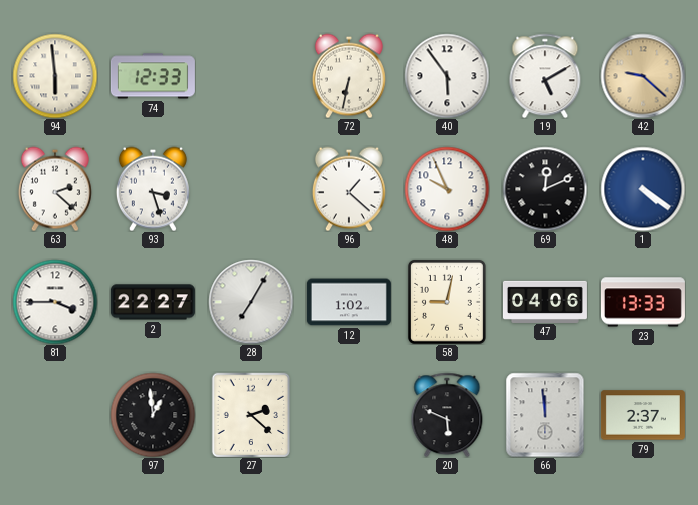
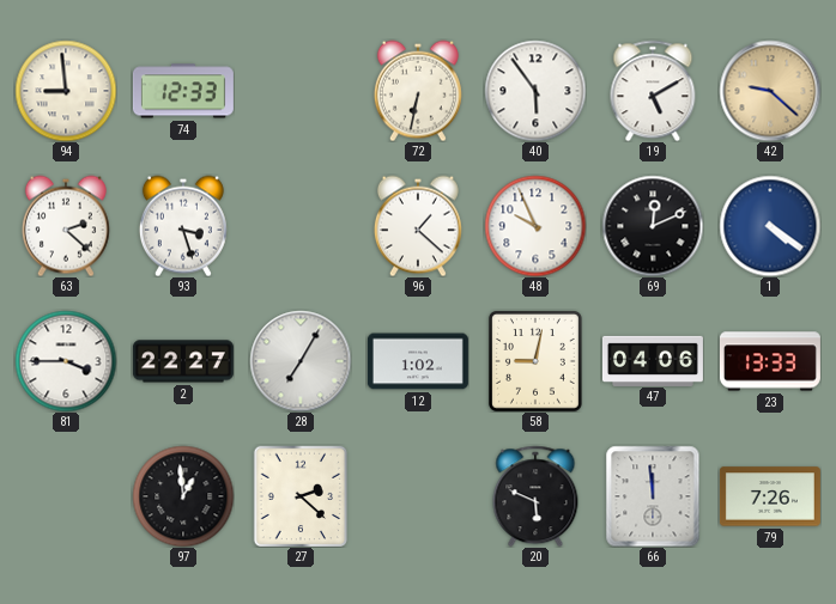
94: 5:59 -> 8:59 (66, 91)
79: 2:37 -> 7:26 (770, 496)
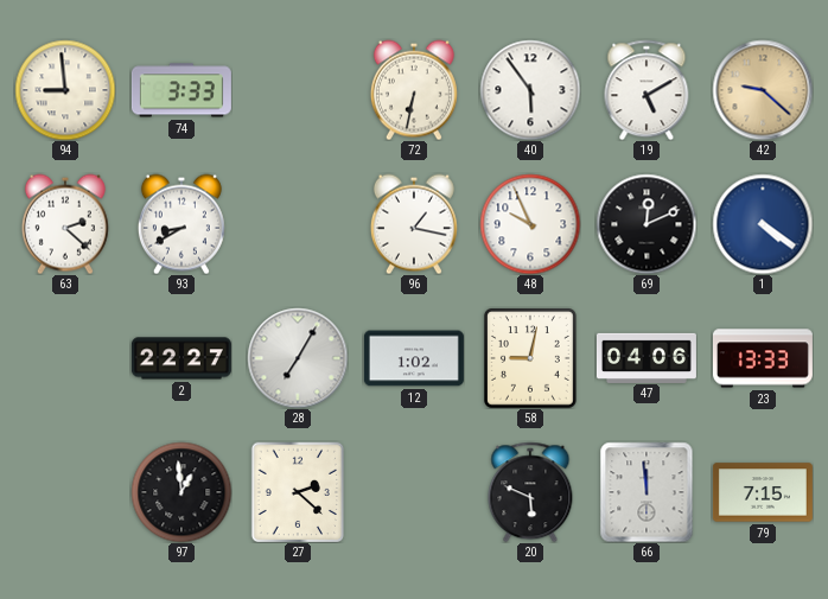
74: 12:33 -> 3:33 (181, 90)
93: 3:27 -> 8:40 (181, 224)
96: 1:22 -> 1:17 (414, 224)
81: 3:45 -> none (66, 361)
79: 7:26 -> 7:15 (763, 492)
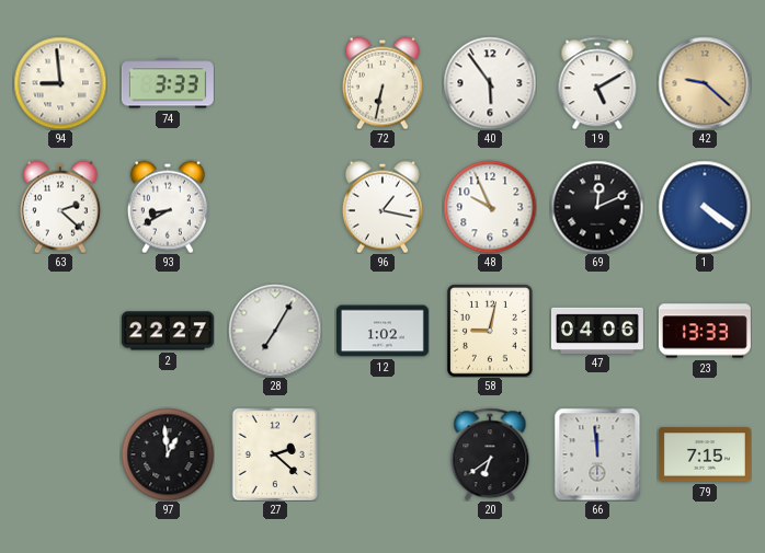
20: 5:49 -> 6:39 (490, 454)
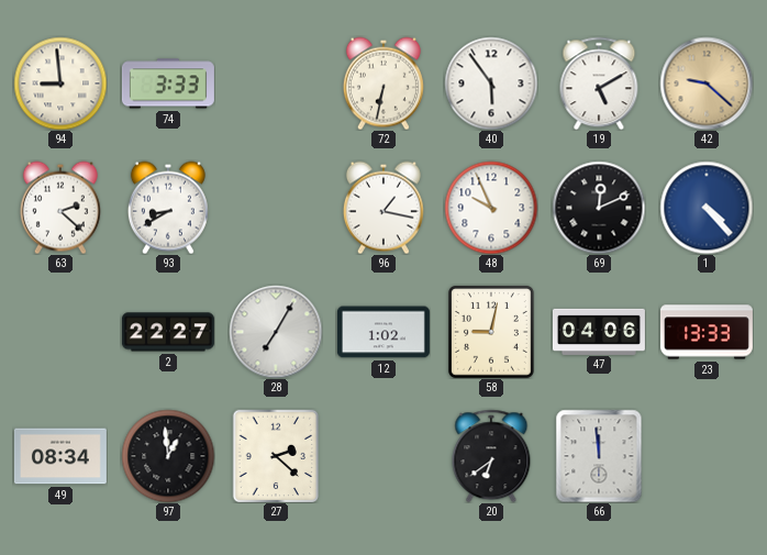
1: 4:21 -> 4:23 (707, 208)
49: none -> 08:34 (60, 456)
79: 7:15 -> none (705, 454)
